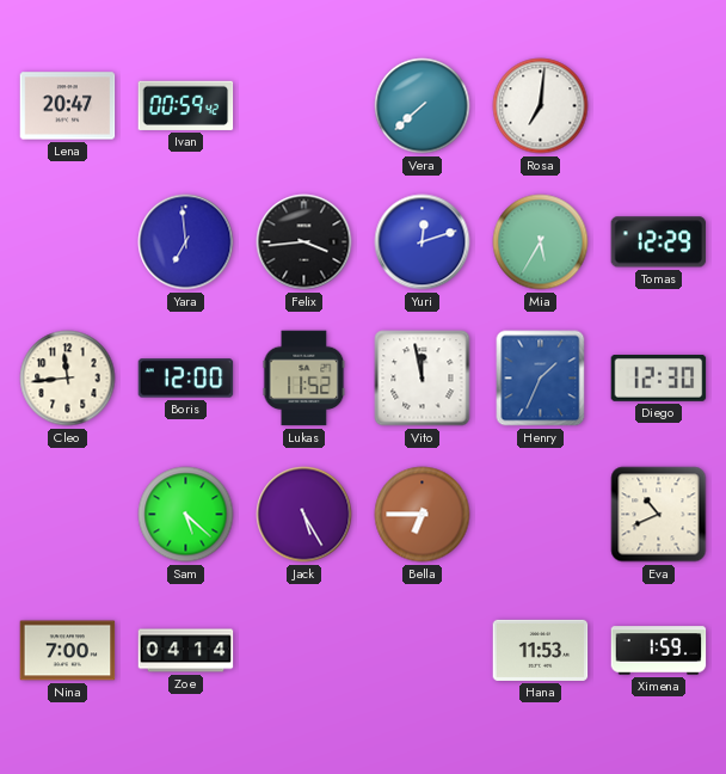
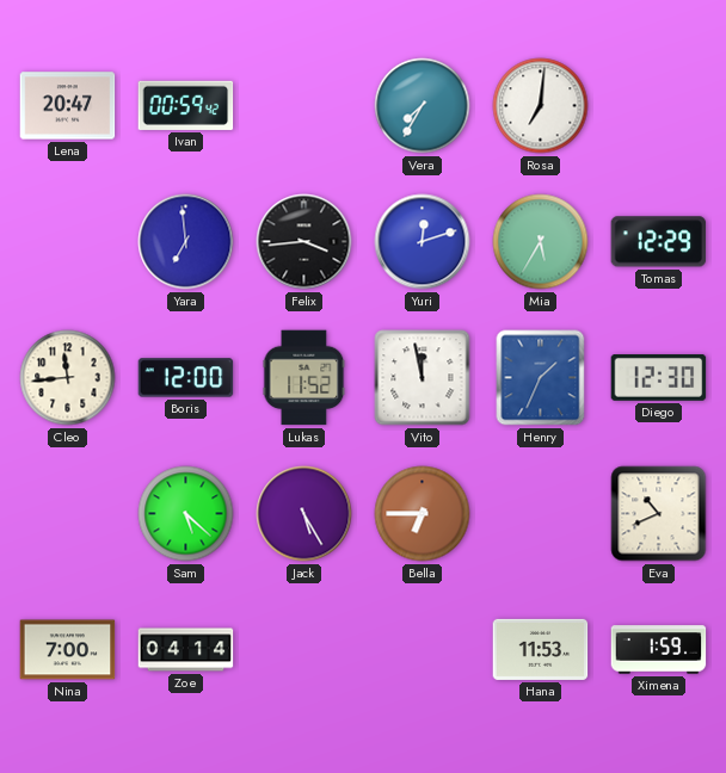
Vera: 7:38 -> 7:35 (423, 106)
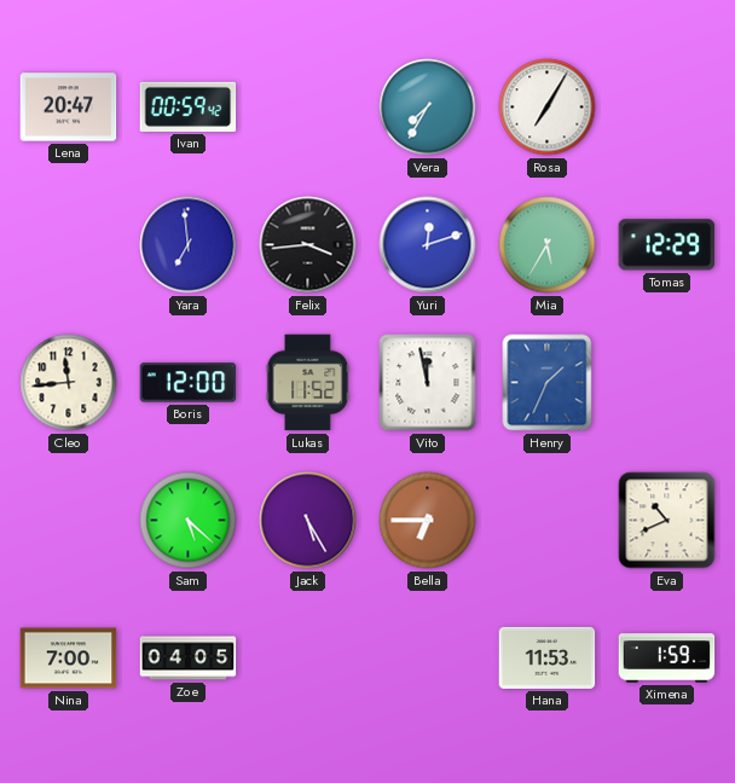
Rosa: 7:01 -> 7:05 (548, 108)
Diego: 12:30 -> none (659, 378)
Zoe: 04:14 -> 04:05 (189, 659)
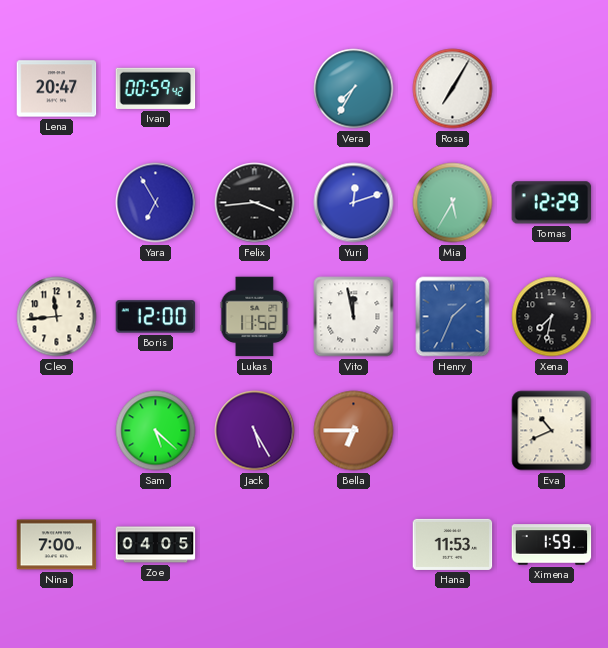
Yara: 6:59 -> 6:55 (156, 203)
Xena: none -> 7:32 (552, 317)
